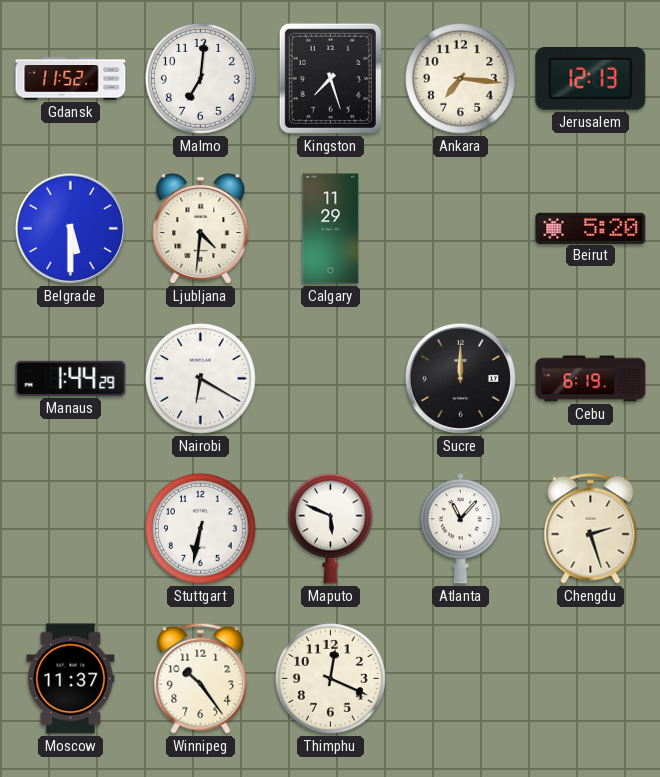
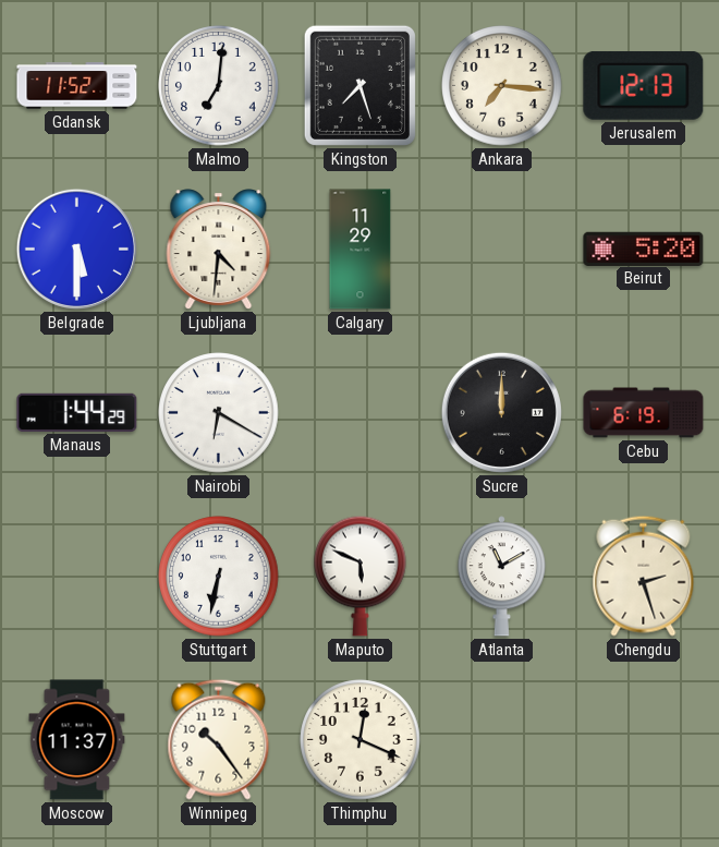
Atlanta: 11:07 -> 11:10 (501, 577)
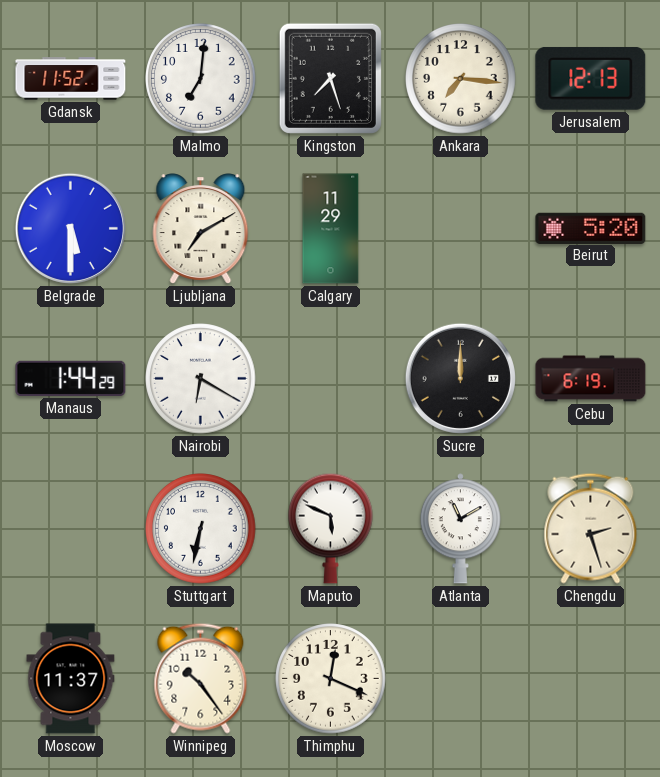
Ljubljana: 4:31 -> 7:10 (201, 229)
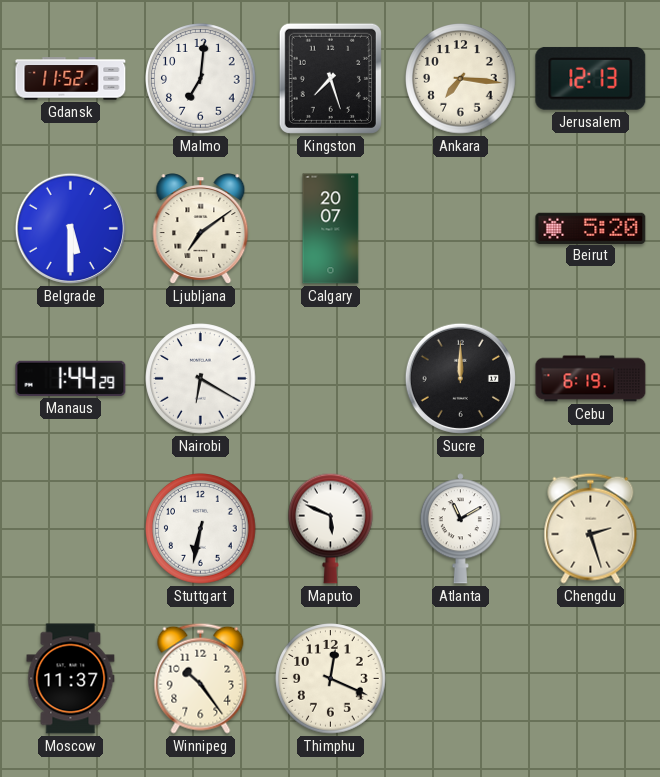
Ljubljana: 7:10 -> 7:09 (201, 229)
Calgary: 11:29 -> 20:07 (331, 229)
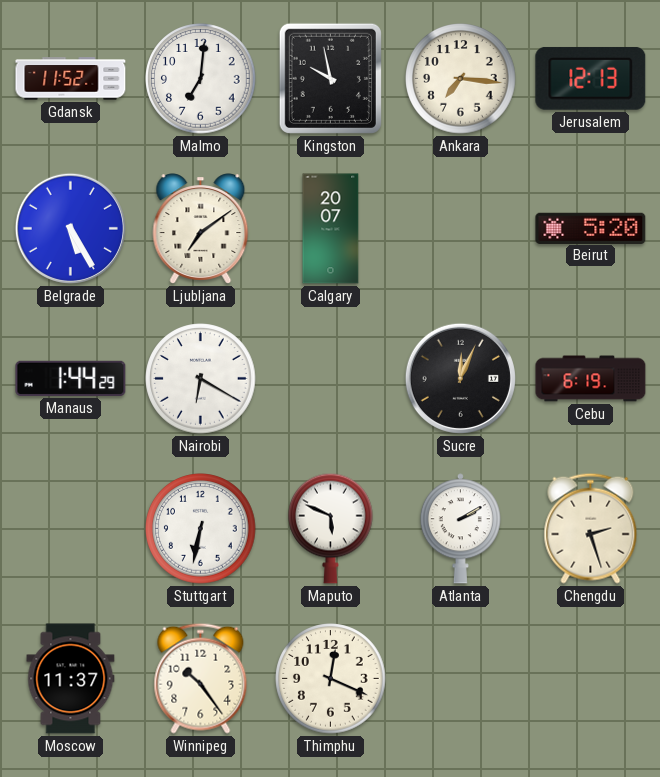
Kingston: 7:27 -> 9:58 (330, 78)
Belgrade: 5:30 -> 5:25 (70, 228)
Sucre: 12:00 -> 12:04 (460, 378)
Atlanta: 11:10 -> 2:10 (460, 529)
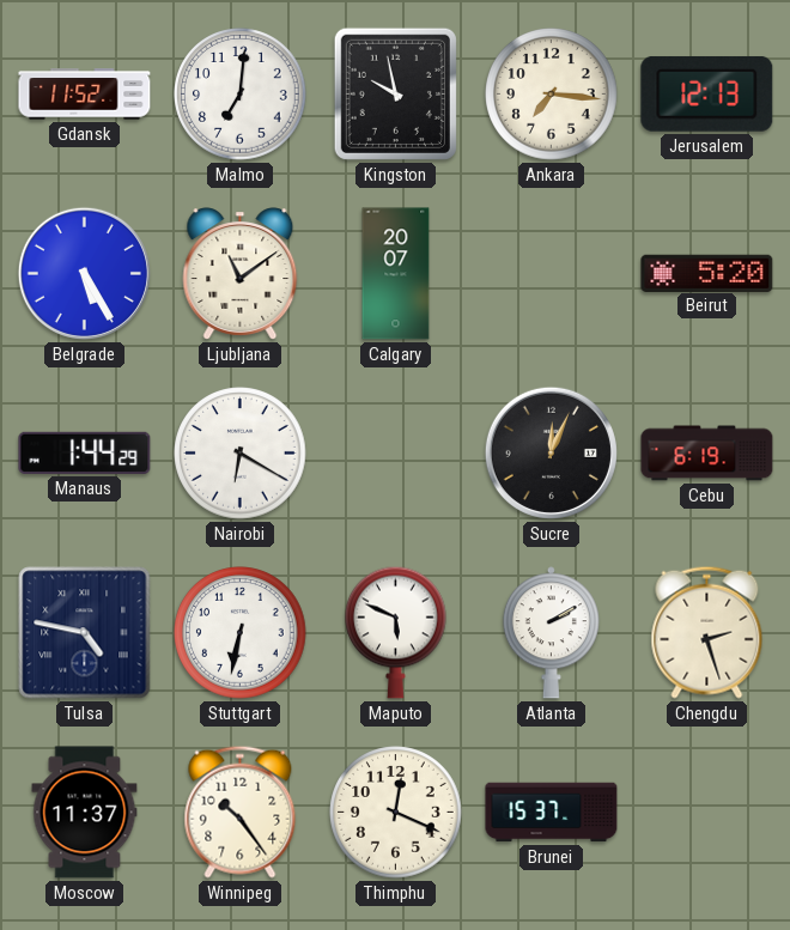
Ljubljana: 7:09 -> 11:09 (241, 274)
Tulsa: none -> 4:47 (85, 633)
Brunei: none -> 15:37 (552, 813)
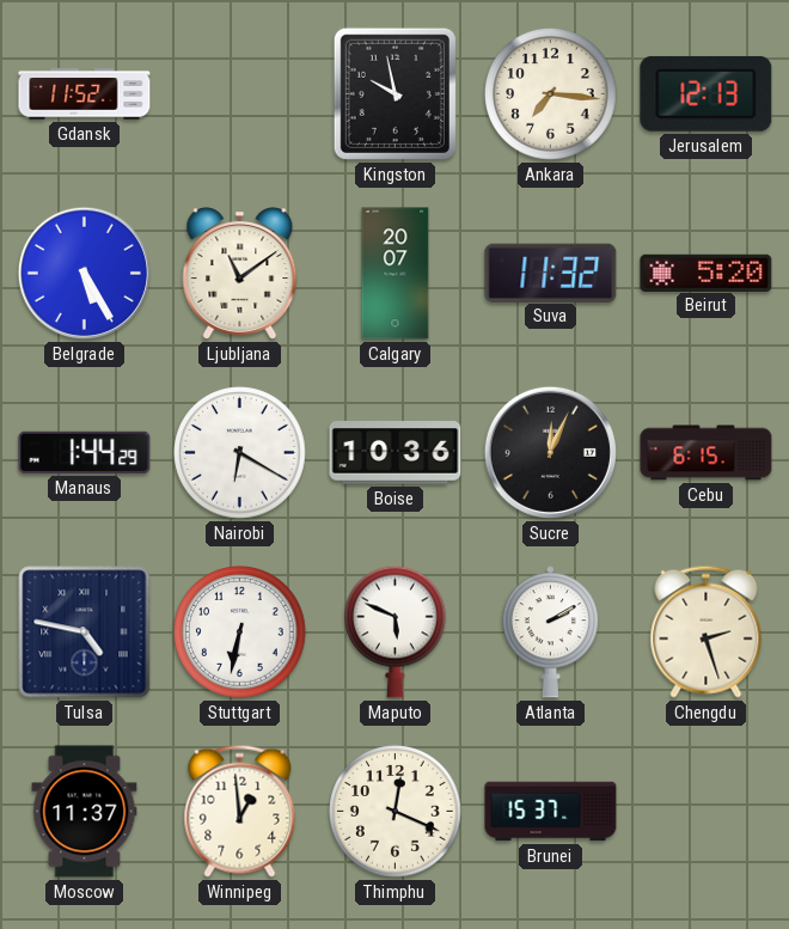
Malmo: 7:01 -> none (241, 95)
Suva: none -> 11:32 (551, 273)
Boise: none -> 10:36 (396, 453)
Cebu: 6:19 -> 6:15 (707, 453)
Winnipeg: 10:24 -> 12:59 (240, 811)
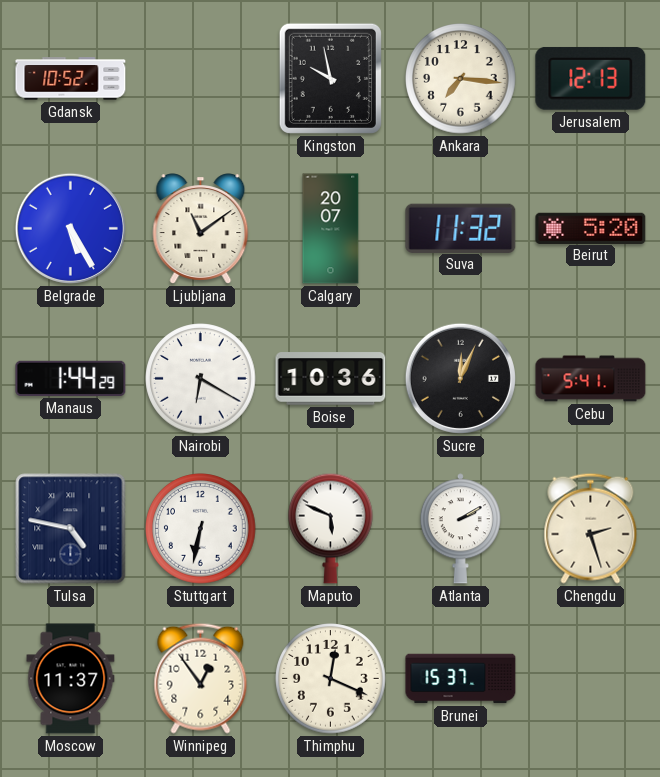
Gdansk: 11:52 -> 10:52 (71, 79)
Cebu: 6:15 -> 5:41 (591, 379)
Winnipeg: 12:59 -> 12:54 (201, 678)
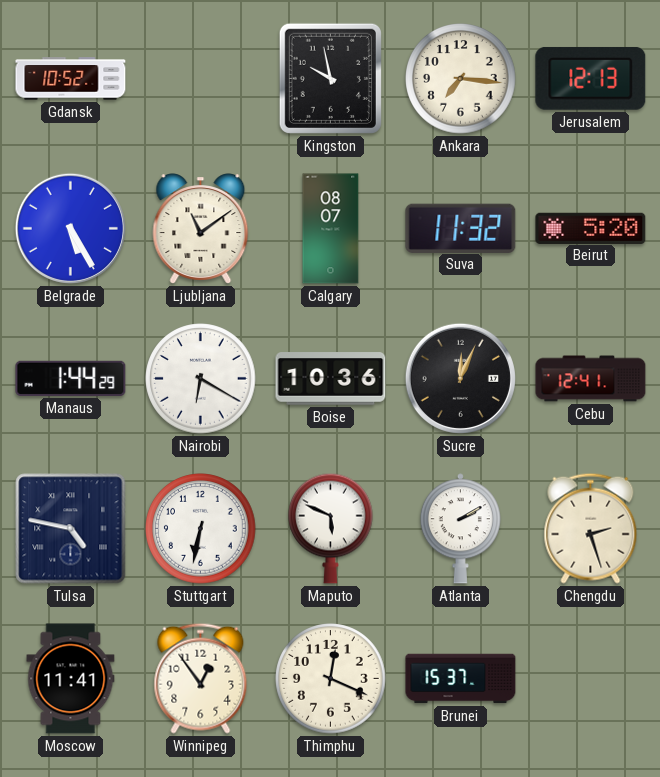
Calgary: 20:07 -> 08:07 (331, 229)
Cebu: 5:41 -> 12:41 (591, 379)
Moscow: 11:37 -> 11:41 (71, 679)
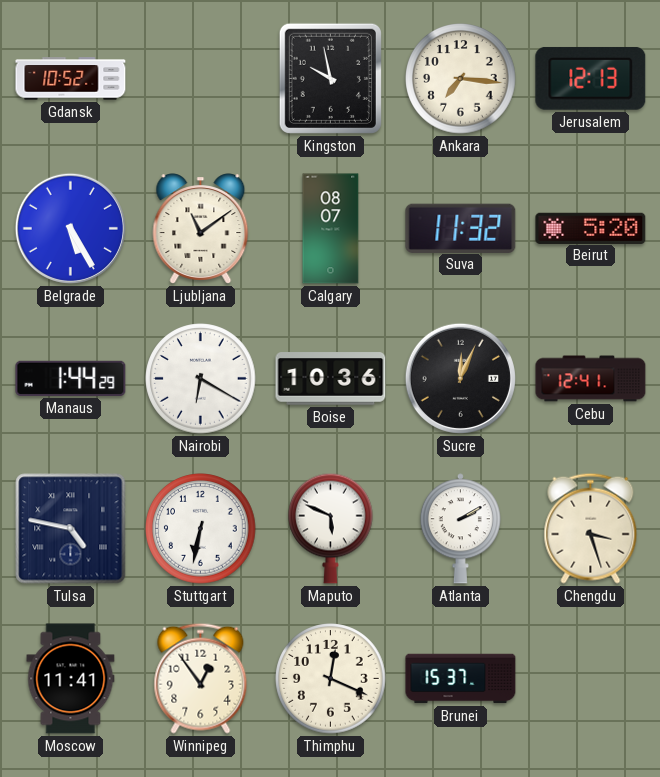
Chengdu: 2:27 -> 3:27 (591, 528)
